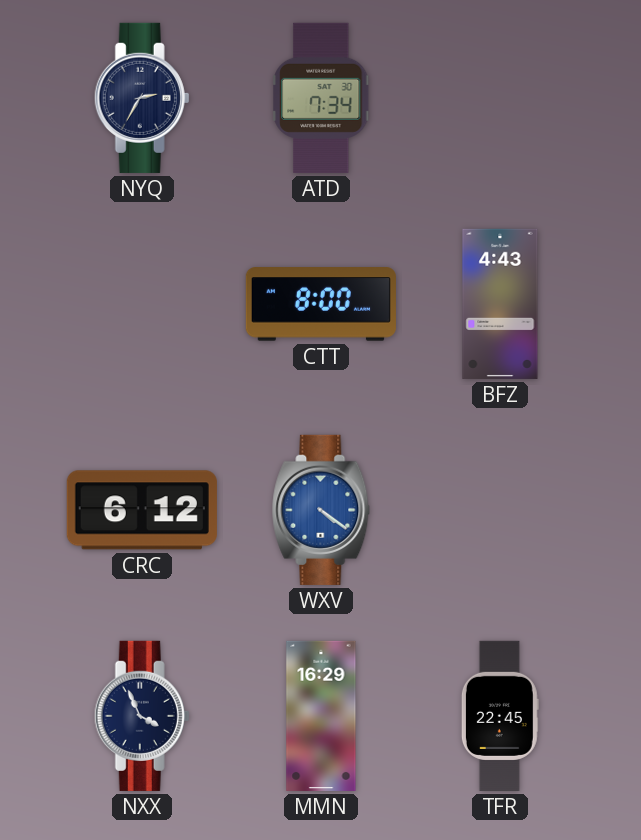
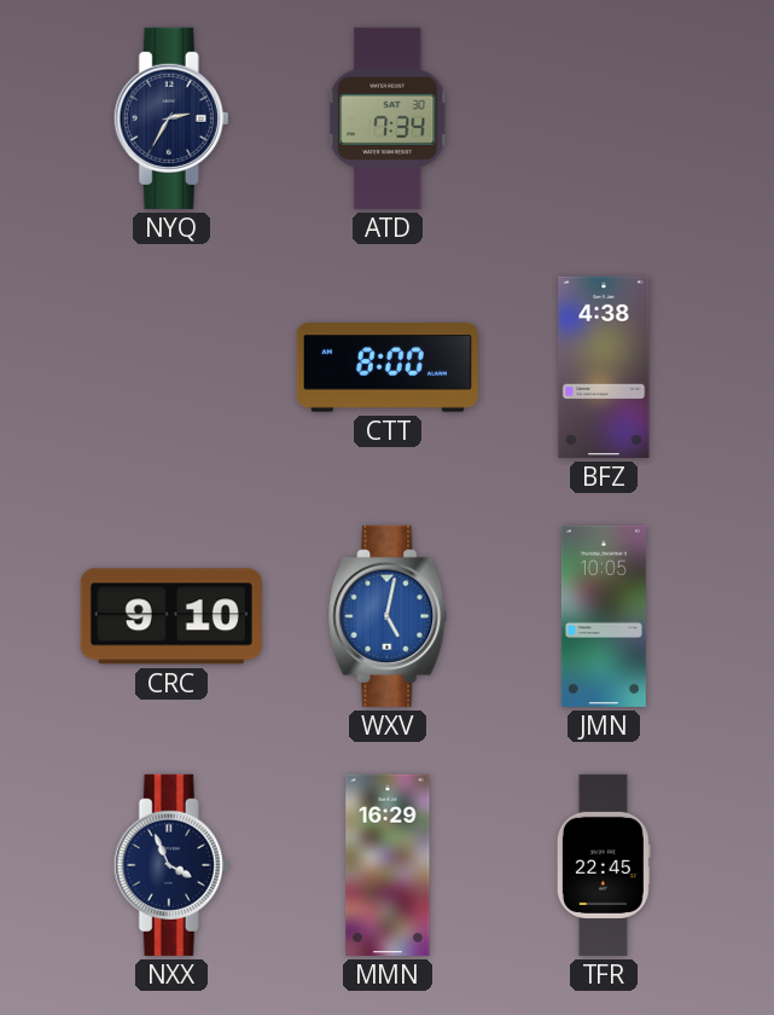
BFZ: 4:43 -> 4:38 (604, 367)
CRC: 6:12 -> 9:10 (171, 616)
WXV: 4:21 -> 5:02 (388, 616)
JMN: none -> 10:05 (604, 616)
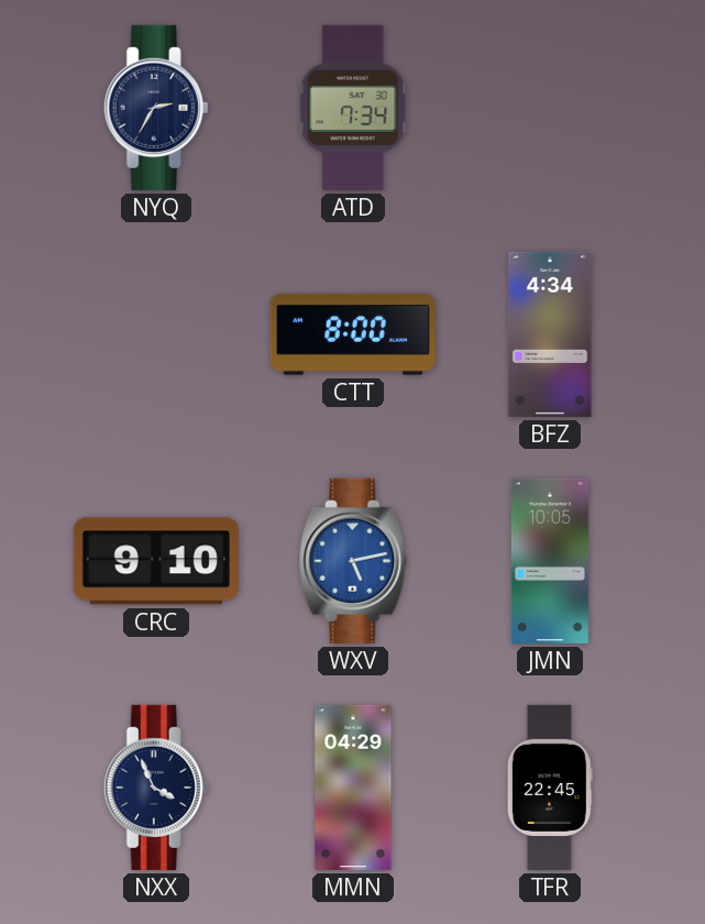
BFZ: 4:38 -> 4:34 (550, 334)
WXV: 5:02 -> 5:13 (353, 561)
MMN: 16:29 -> 04:29 (353, 788)
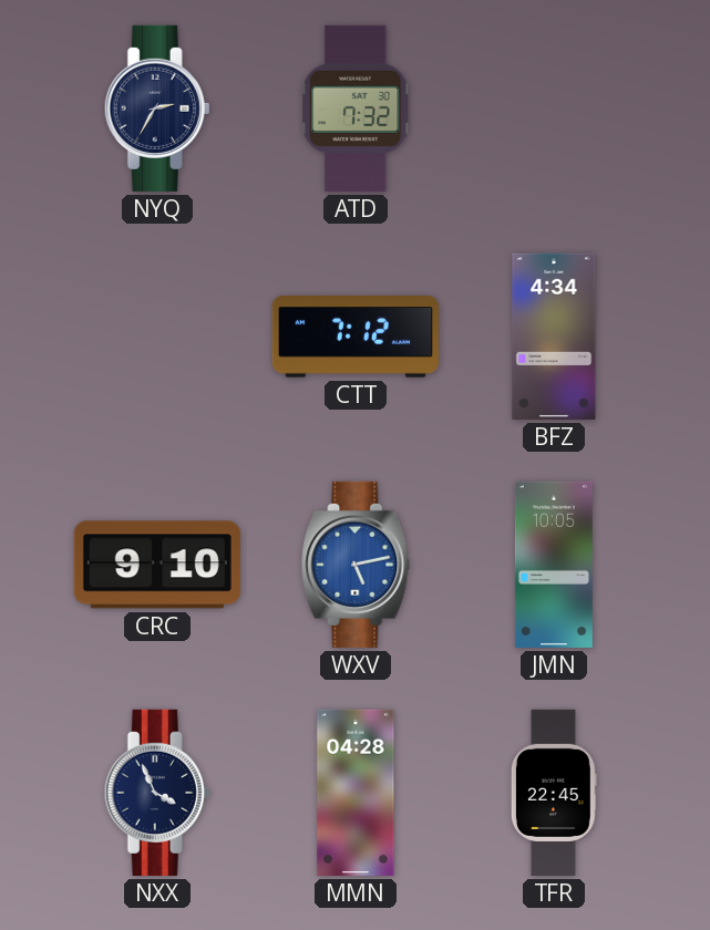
ATD: 7:34 -> 7:32 (356, 108)
CTT: 8:00 -> 7:12 (356, 337)
MMN: 04:29 -> 04:28 (356, 793)
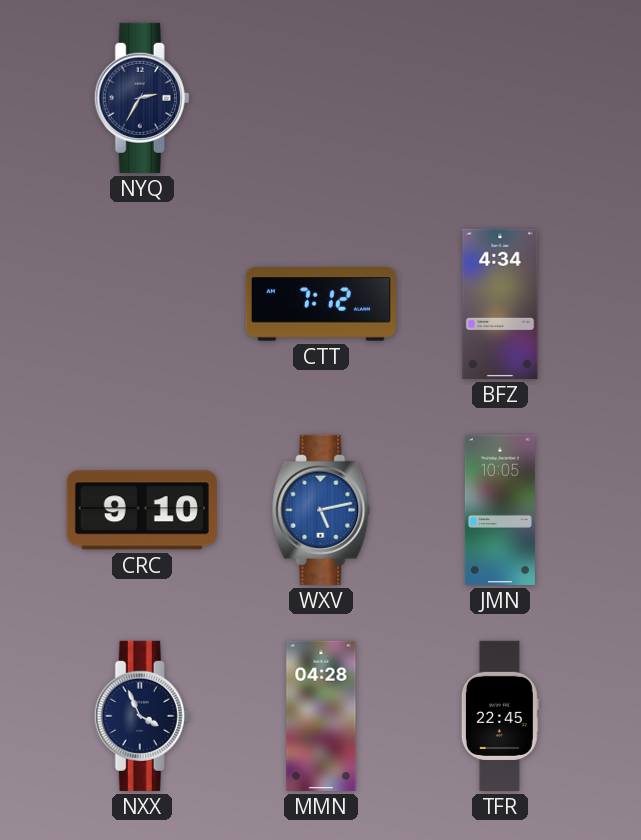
ATD: 7:32 -> none (356, 108)
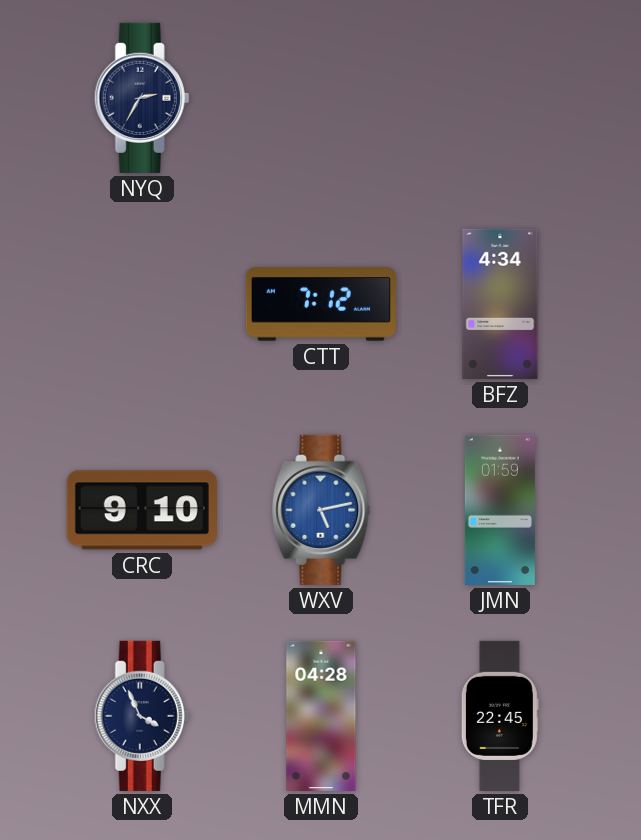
JMN: 10:05 -> 01:59 (500, 510)
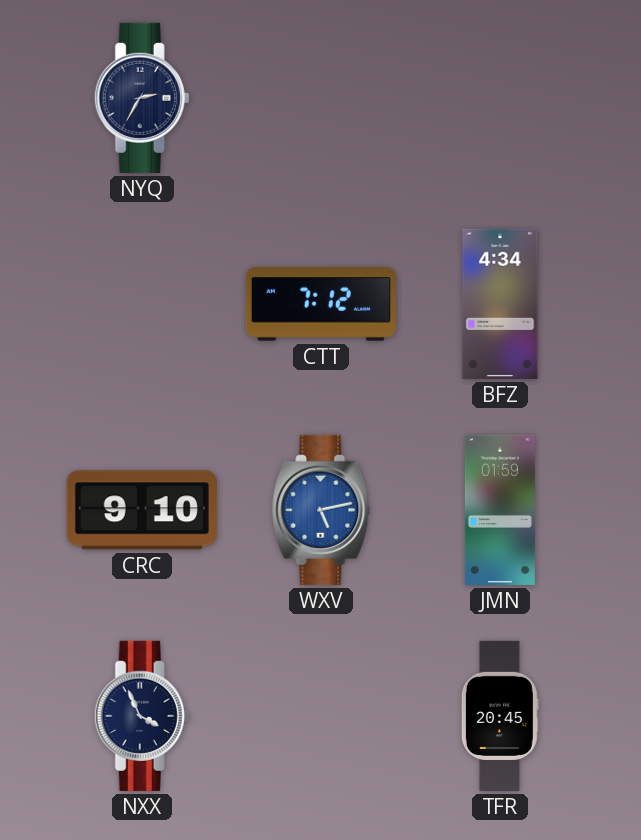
MMN: 04:28 -> none (321, 716)
TFR: 22:45 -> 20:45 (500, 716)
